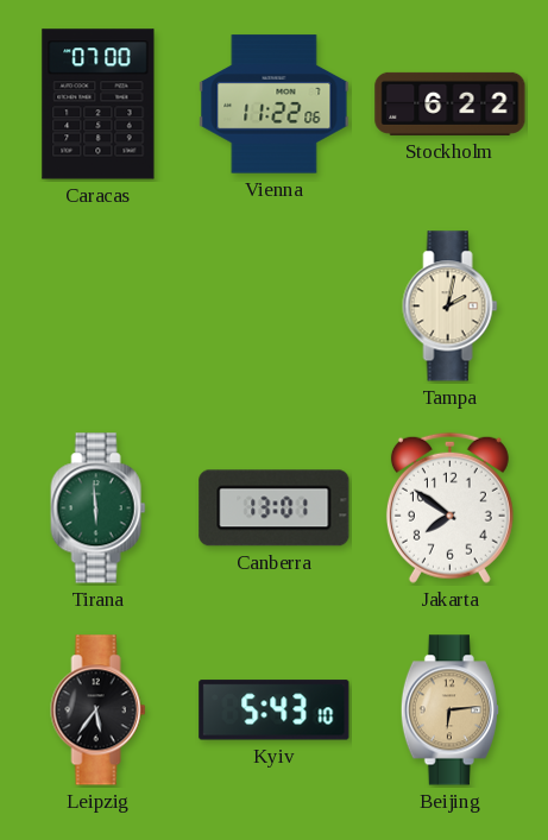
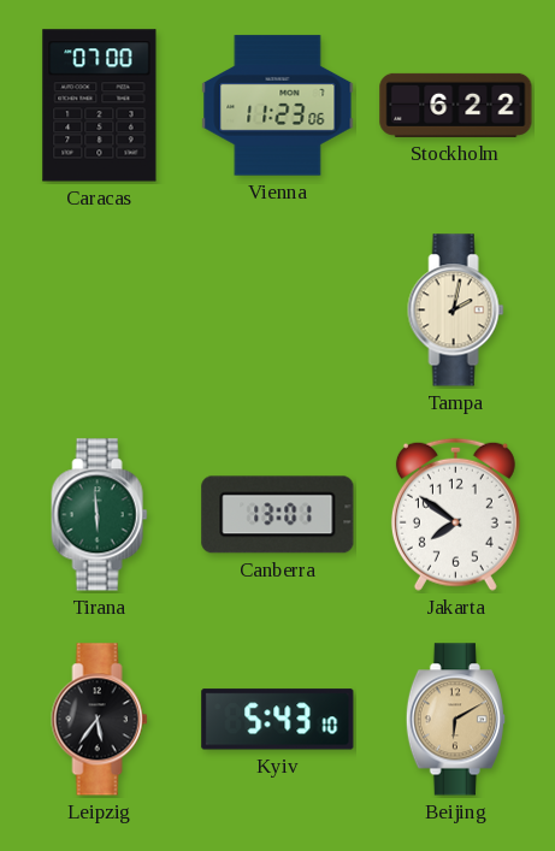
Vienna: 11:22 -> 11:23 (278, 106)
Beijing: 6:14 -> 6:10 (455, 720)
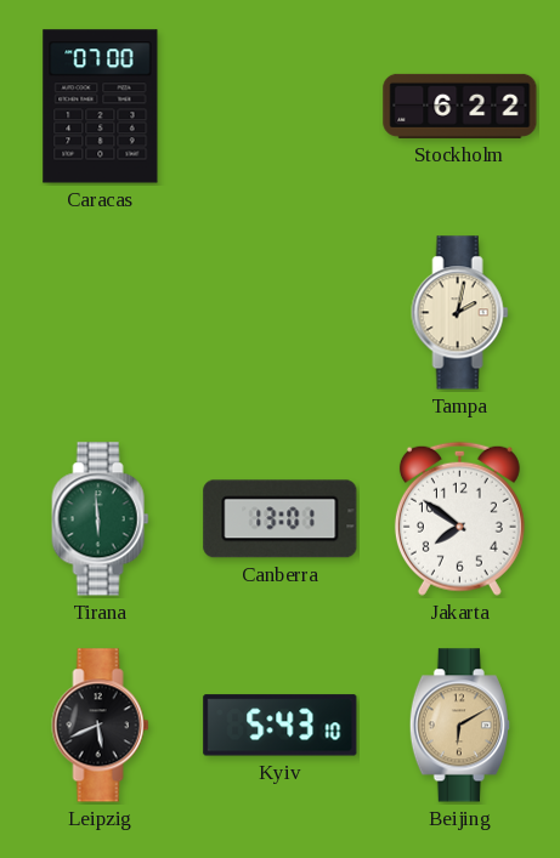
Vienna: 11:23 -> none (278, 106)
Leipzig: 5:36 -> 5:41 (101, 726)
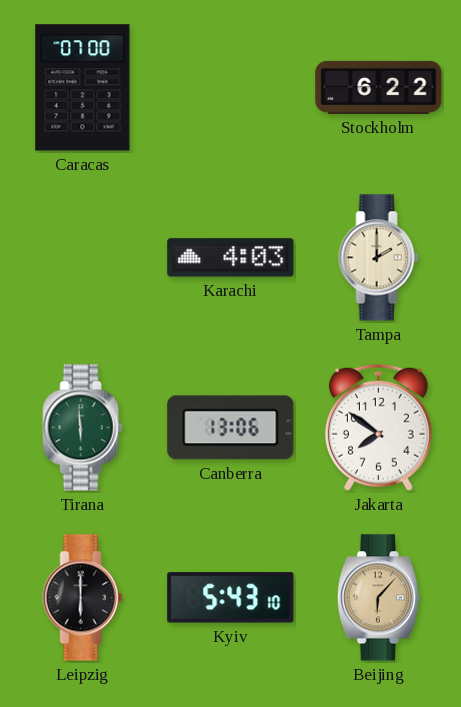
Karachi: none -> 4:03 (231, 258)
Tampa: 2:02 -> 2:00 (379, 258)
Canberra: 13:01 -> 13:06 (231, 428)
Leipzig: 5:41 -> 6:00 (83, 598)
Beijing: 6:10 -> 6:07 (378, 598)
